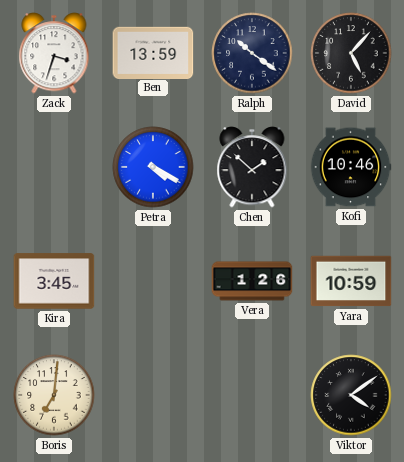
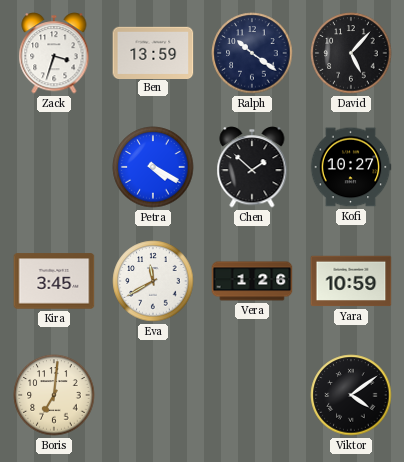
Kofi: 10:46 -> 10:27 (351, 167)
Eva: none -> 11:40 (153, 281)
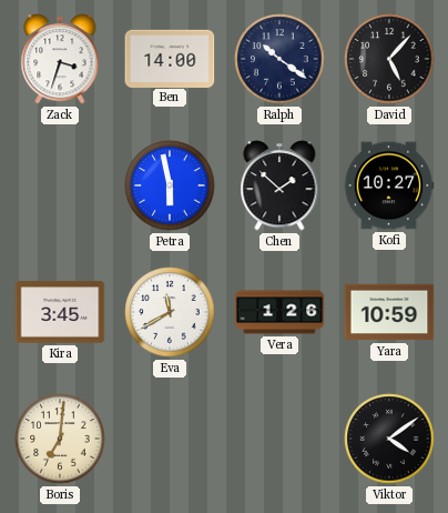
Ben: 13:59 -> 14:00 (170, 58)
Petra: 4:20 -> 5:58 (170, 185)
